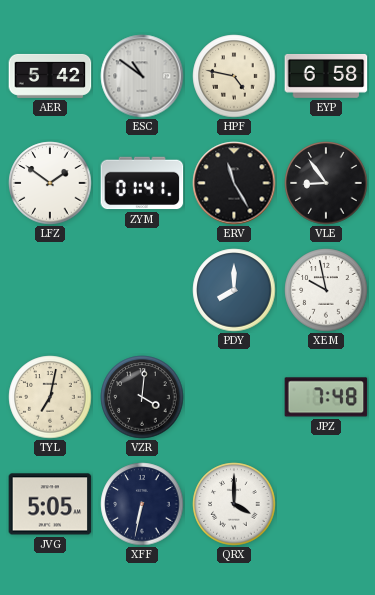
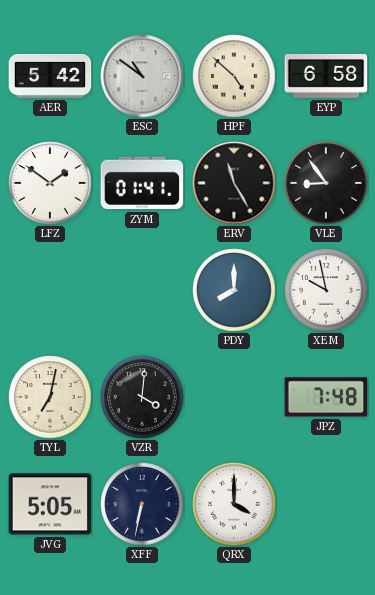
HPF: 4:47 -> 4:52 (234, 76)
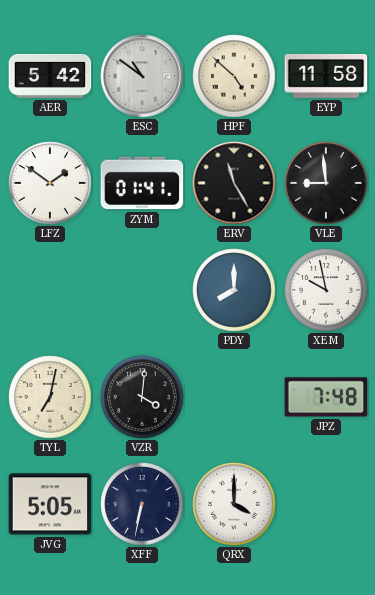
EYP: 6:58 -> 11:58 (326, 76)
VLE: 8:54 -> 8:59 (326, 183)
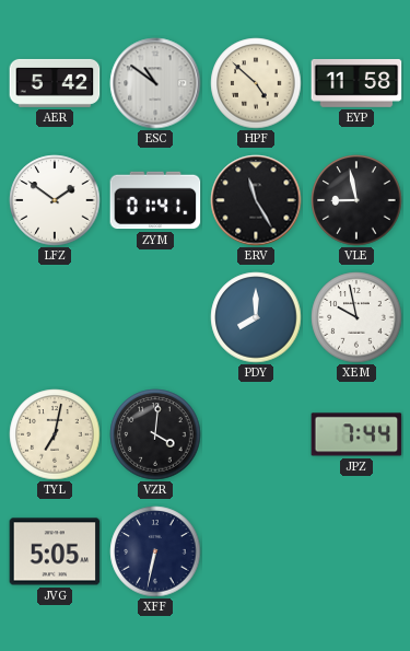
VLE: 8:59 -> 8:58 (356, 200)
JPZ: 7:48 -> 7:44 (356, 434)
QRX: 4:00 -> none (234, 504)
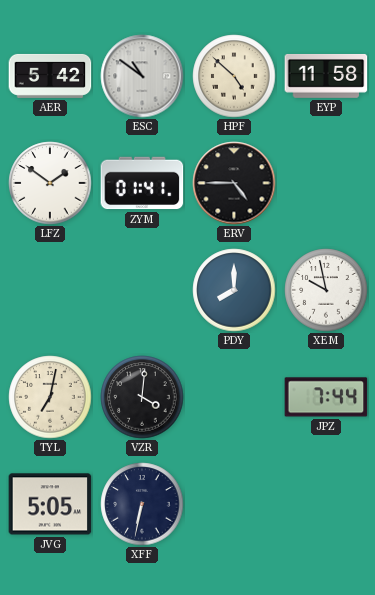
ERV: 11:25 -> 4:45 (234, 183)
VLE: 8:58 -> none (356, 200)
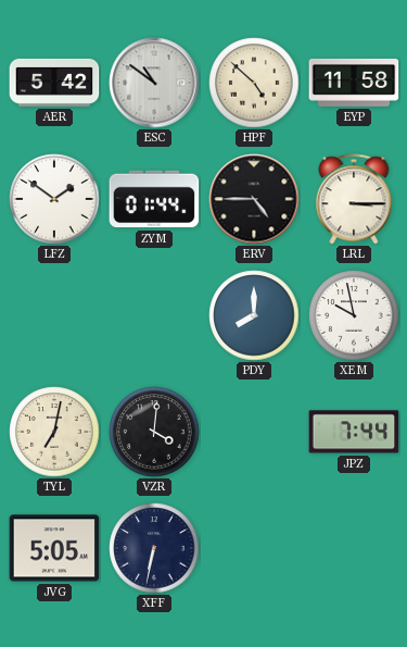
ZYM: 01:41 -> 01:44 (154, 199)
LRL: none -> 3:15 (354, 199)
